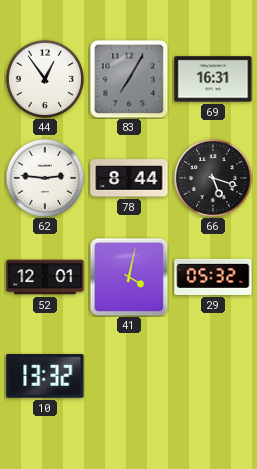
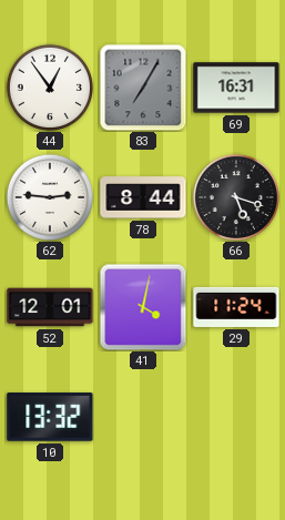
29: 05:32 -> 11:24 (236, 307)
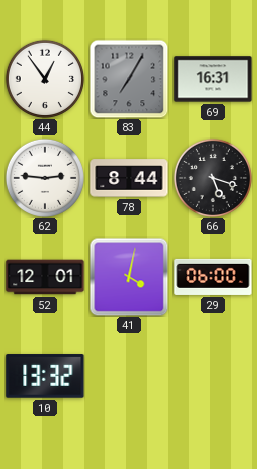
29: 11:24 -> 06:00 (213, 277)
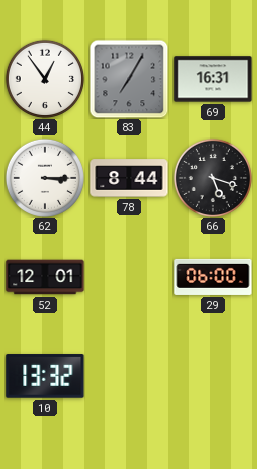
62: 2:46 -> 3:15 (45, 178)
41: 4:02 -> none (129, 277)
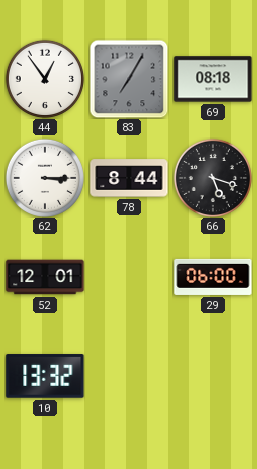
69: 16:31 -> 08:18 (213, 79)
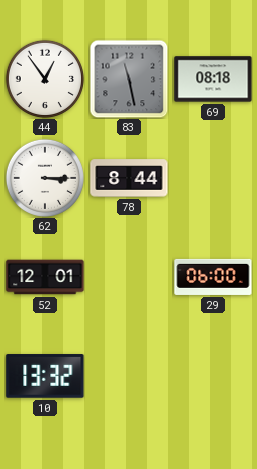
83: 7:05 -> 11:28 (129, 79)
66: 5:18 -> none (213, 178)
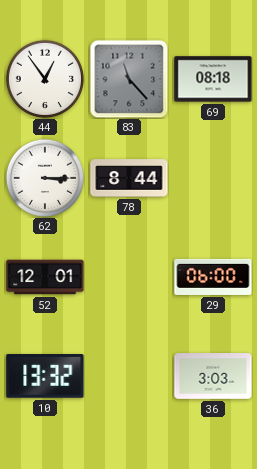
83: 11:28 -> 11:23 (129, 79)
36: none -> 3:03 (213, 376)
